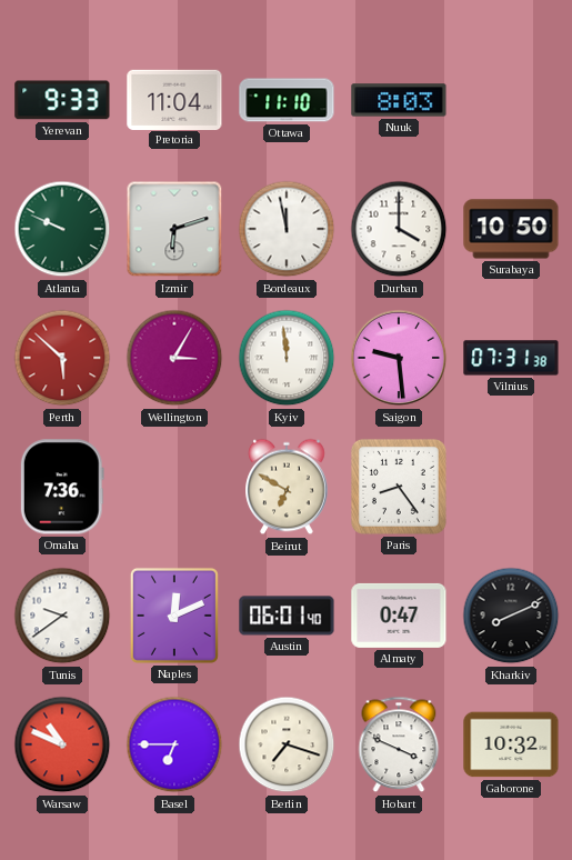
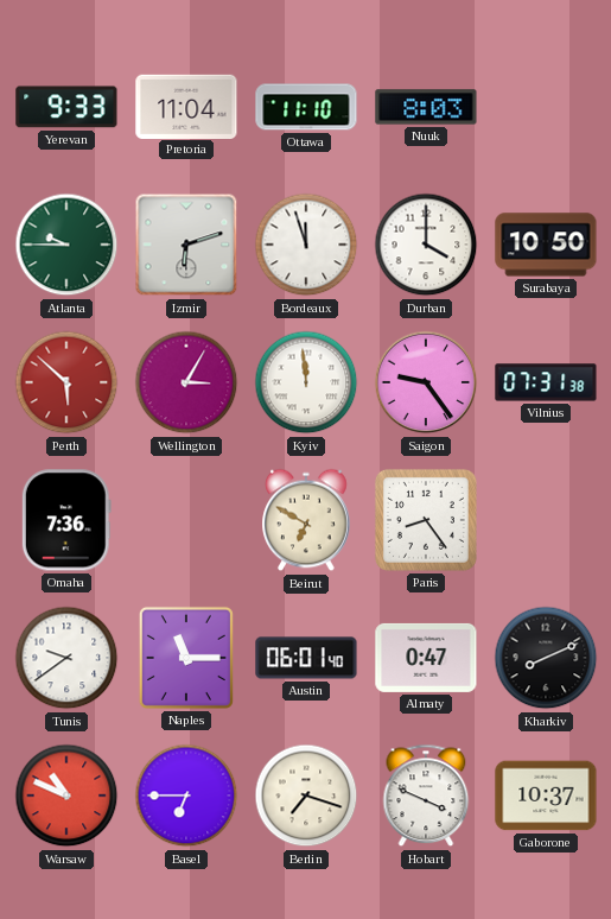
Atlanta: 9:49 -> 9:45 (66, 245)
Bordeaux: 11:58 -> 11:57 (306, 245)
Saigon: 9:29 -> 9:24 (426, 382)
Naples: 12:11 -> 11:15 (186, 658)
Gaborone: 10:32 -> 10:37 (546, 796)
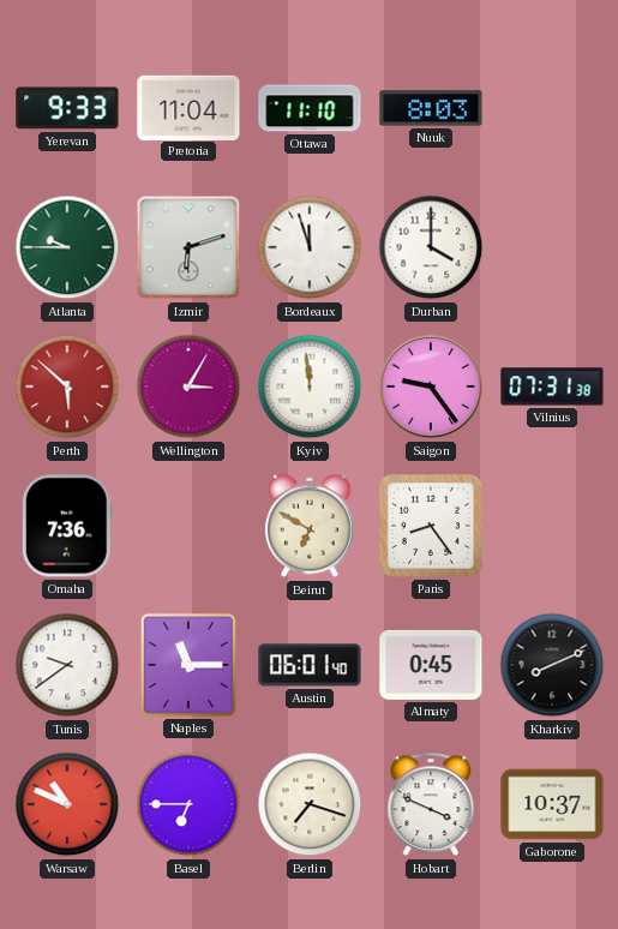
Surabaya: 10:50 -> none (546, 245)
Almaty: 0:47 -> 0:45 (431, 665)
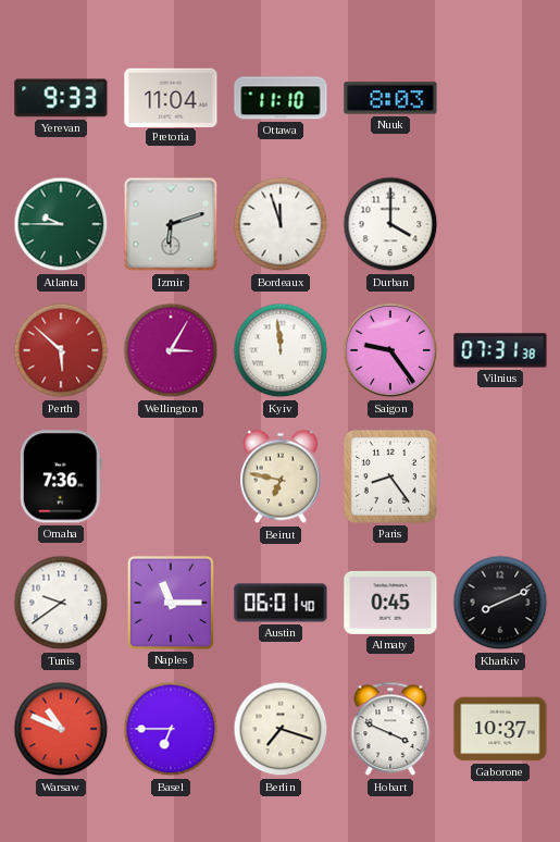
Beirut: 6:50 -> 6:47 (281, 476)
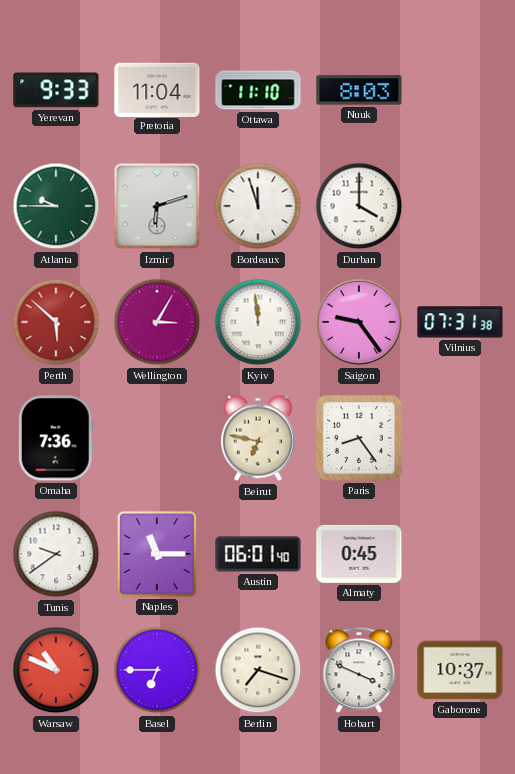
Kharkiv: 8:11 -> none (500, 603)
